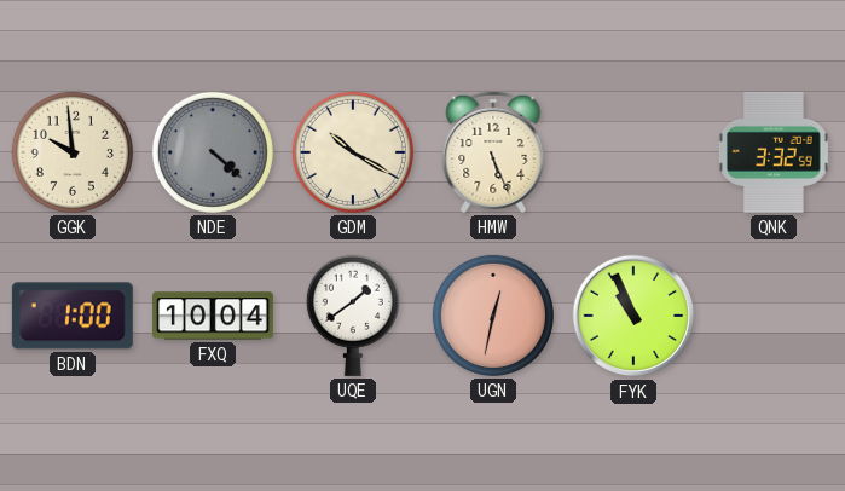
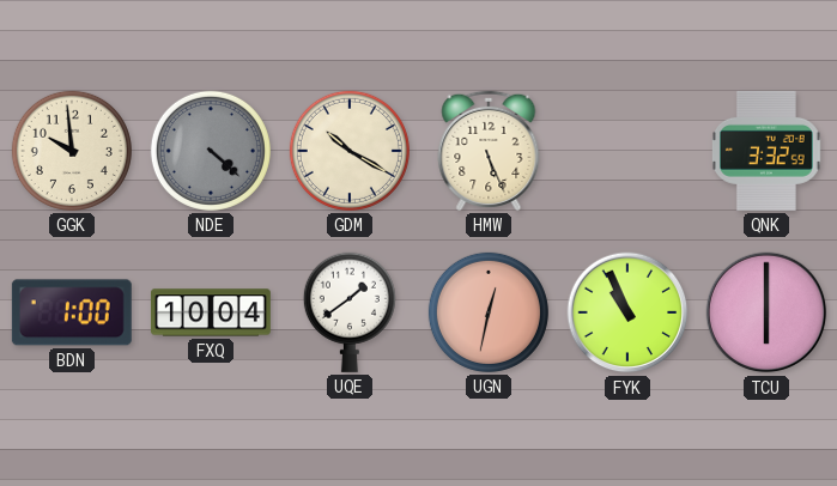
TCU: none -> 6:00 (766, 312)
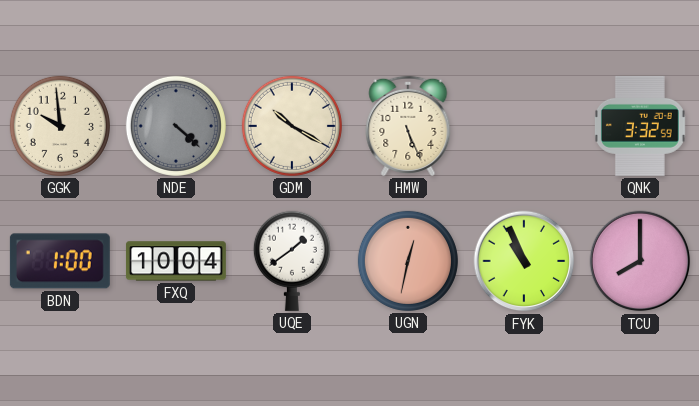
TCU: 6:00 -> 8:00 (640, 261)
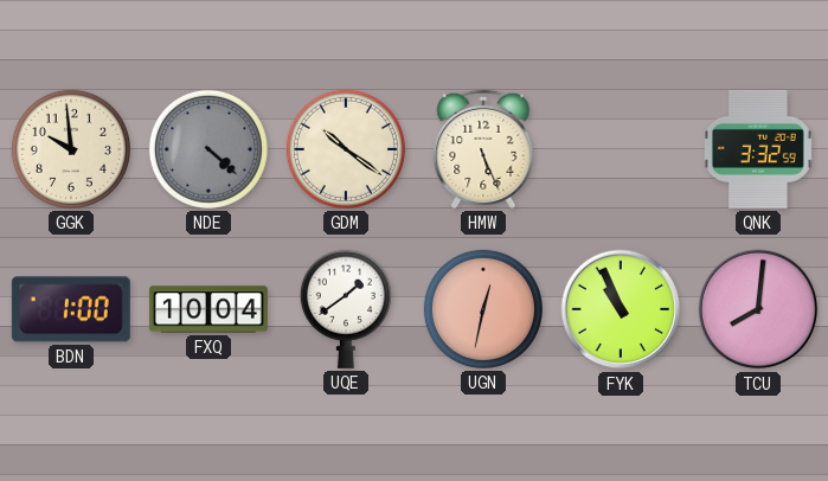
GDM: 10:20 -> 10:21 (346, 149)
TCU: 8:00 -> 8:01 (758, 309)
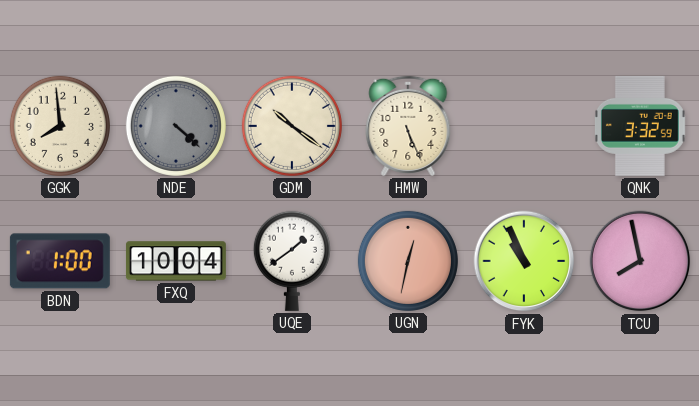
GGK: 9:59 -> 7:59 (60, 126)
TCU: 8:01 -> 7:58 (640, 261)
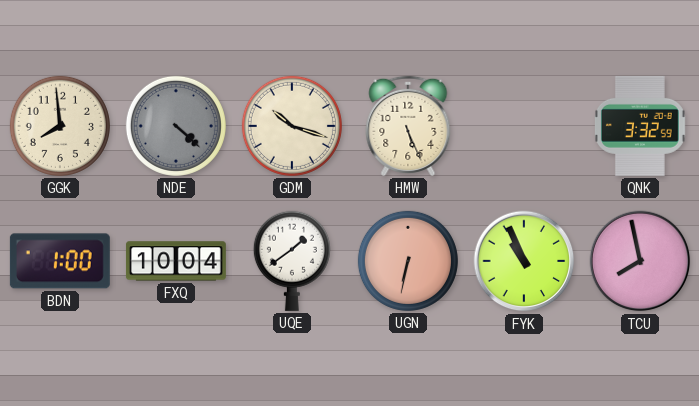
GDM: 10:21 -> 10:18 (292, 126)
UGN: 12:32 -> 6:32 (408, 261)
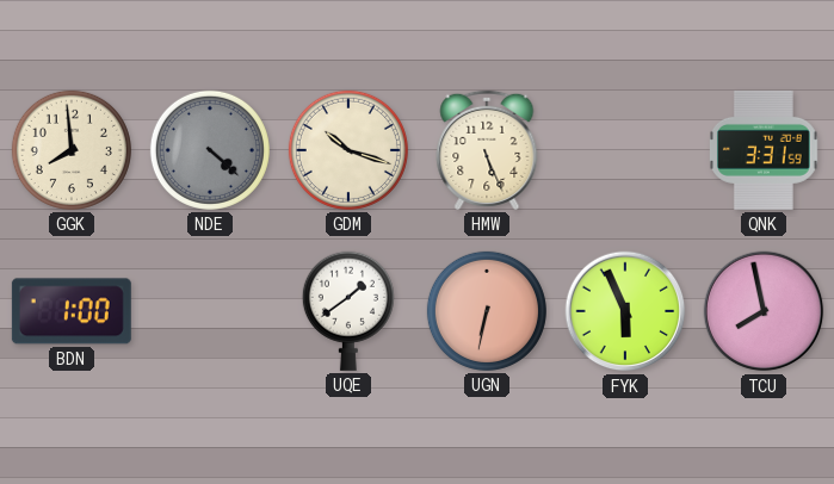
QNK: 3:32 -> 3:31 (764, 150)
FXQ: 10:04 -> none (176, 261)
FYK: 10:56 -> 5:56 (625, 311)
